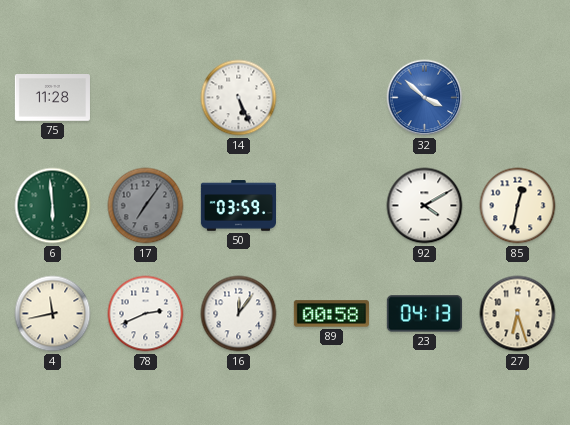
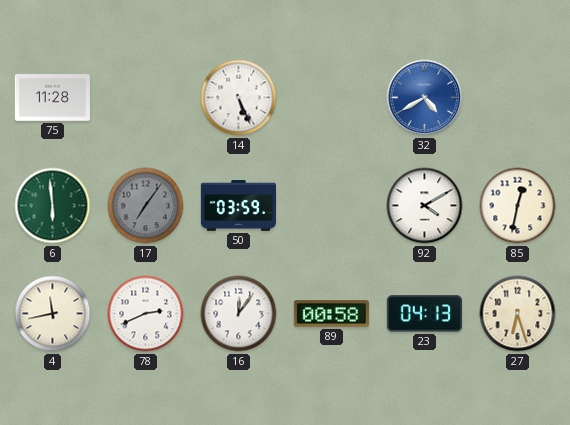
32: 3:52 -> 4:40 (425, 98)
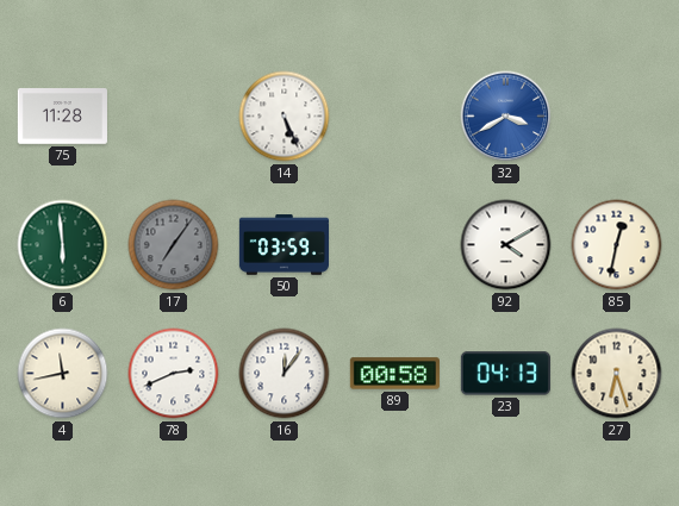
32: 4:40 -> 3:40 (506, 117)
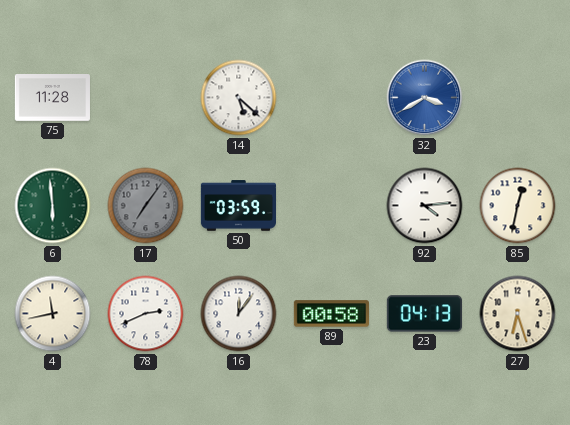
14: 5:26 -> 5:22 (239, 98)
92: 4:10 -> 4:14 (425, 206)
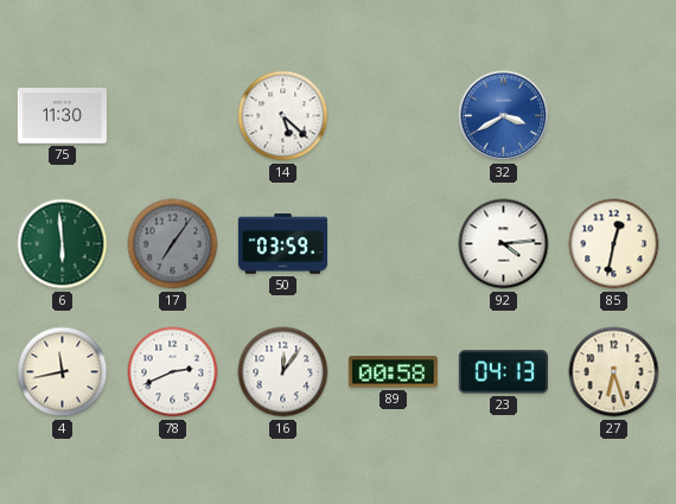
75: 11:28 -> 11:30 (62, 116)
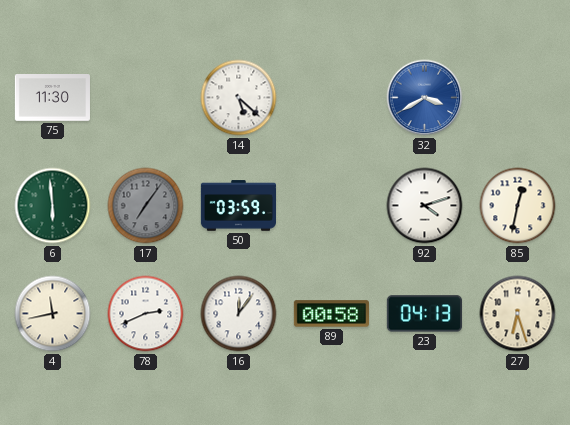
92: 4:14 -> 4:12 (425, 206)
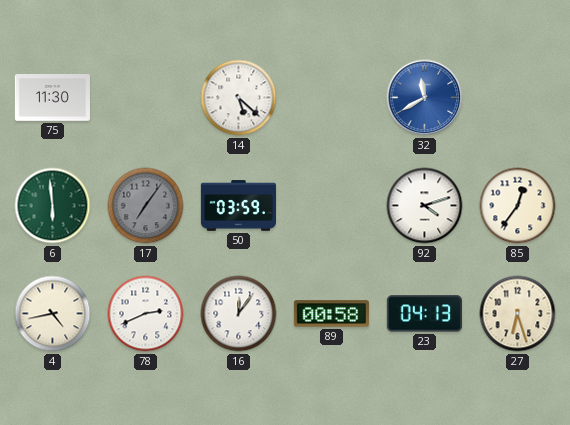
32: 3:40 -> 11:40 (425, 98)
85: 12:32 -> 12:36 (518, 206)
4: 11:43 -> 4:43 (53, 314)
